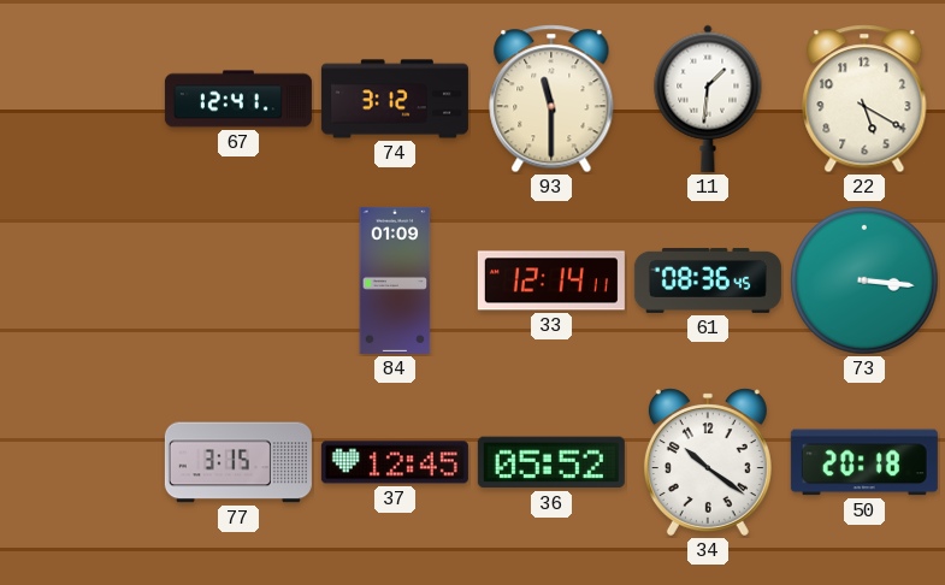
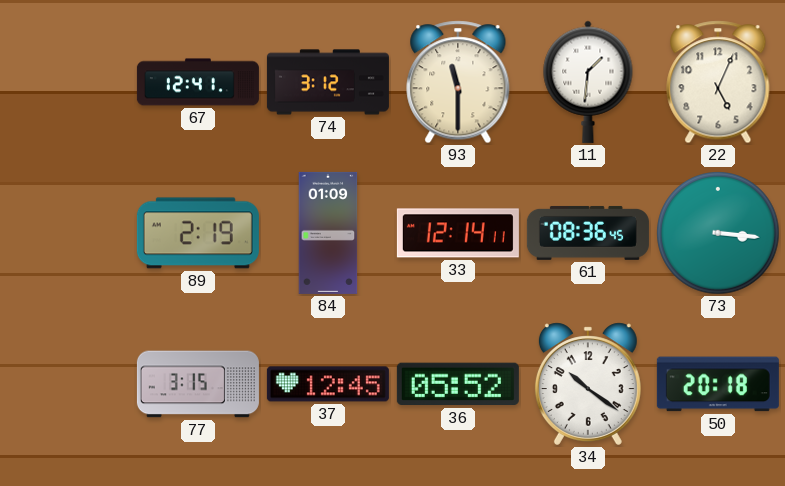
22: 5:20 -> 5:04 (718, 82)
89: none -> 2:19 (198, 233)
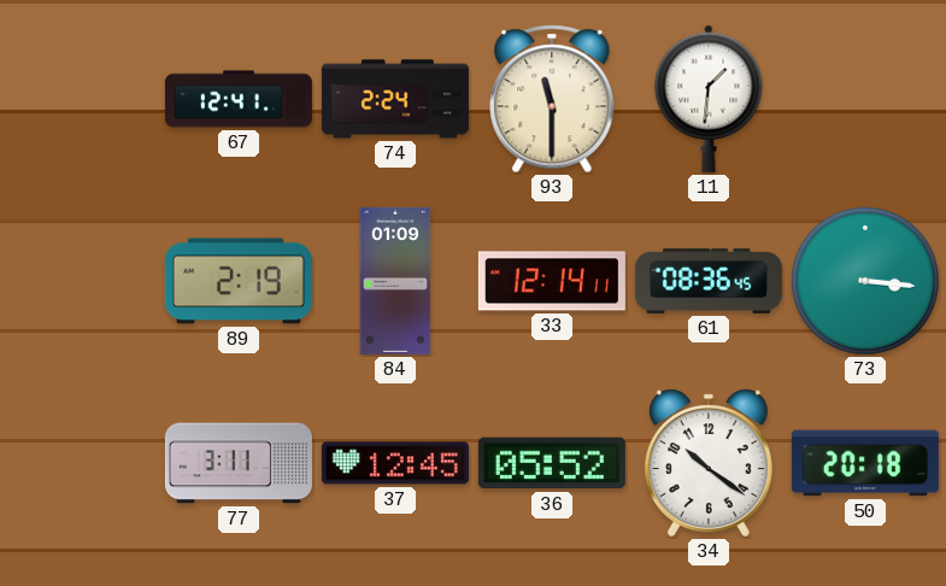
74: 3:12 -> 2:24 (395, 99)
22: 5:04 -> none (718, 82)
77: 3:15 -> 3:11 (239, 463)
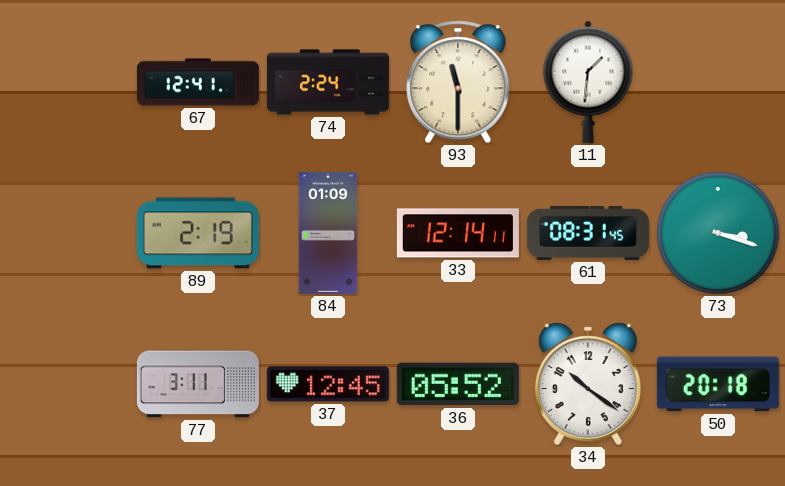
61: 08:36 -> 08:31 (588, 233)
73: 3:16 -> 3:18 (718, 233)
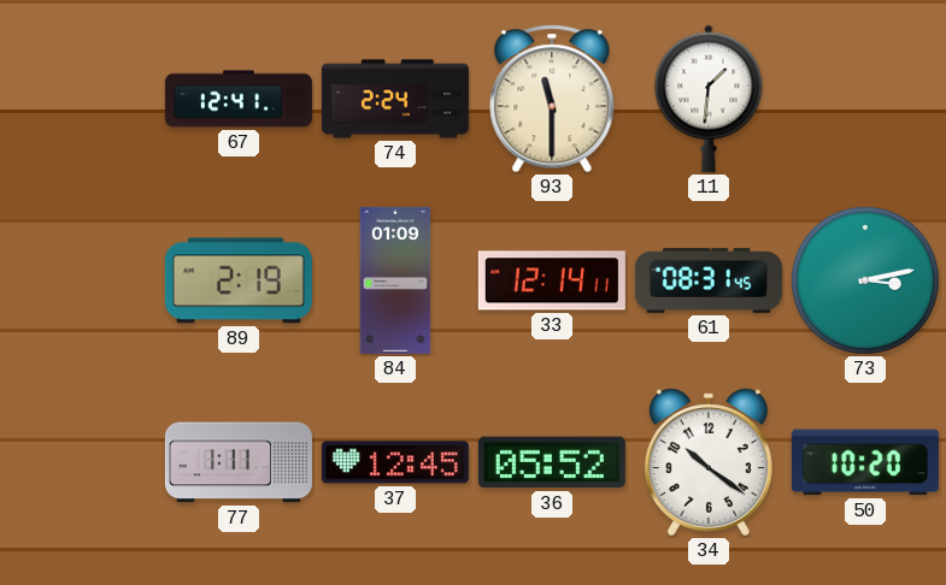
73: 3:18 -> 3:13 (865, 280)
77: 3:11 -> 1:11 (239, 462)
50: 20:18 -> 10:20 (865, 462)
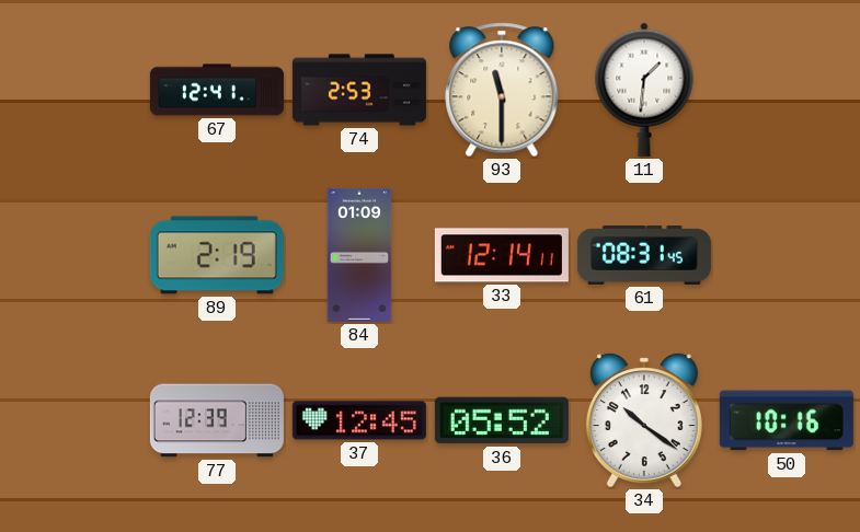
74: 2:24 -> 2:53 (359, 90)
73: 3:13 -> none (865, 280)
77: 1:11 -> 12:39 (217, 420)
50: 10:20 -> 10:16 (787, 420)
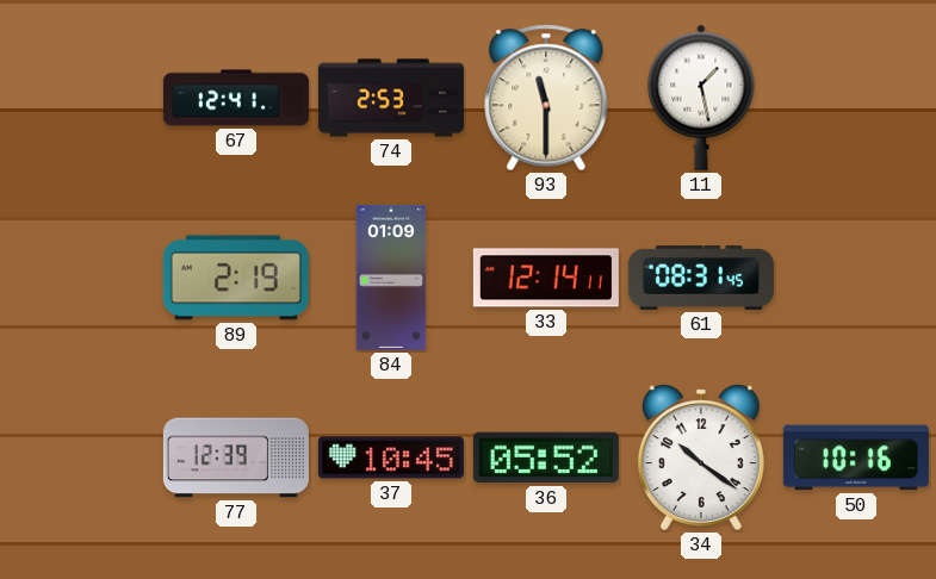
11: 1:31 -> 1:28 (701, 98)
37: 12:45 -> 10:45 (391, 457)
